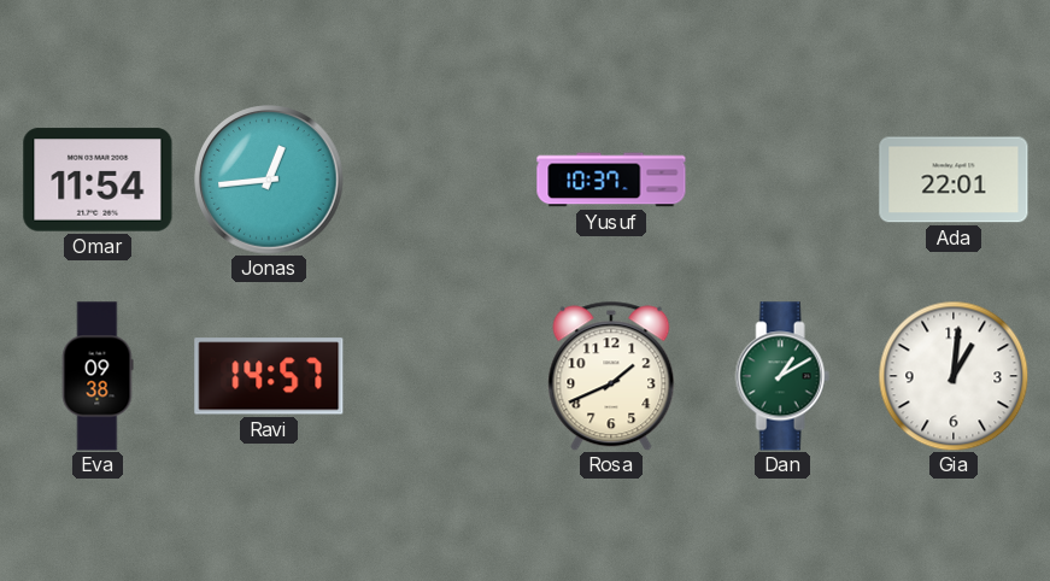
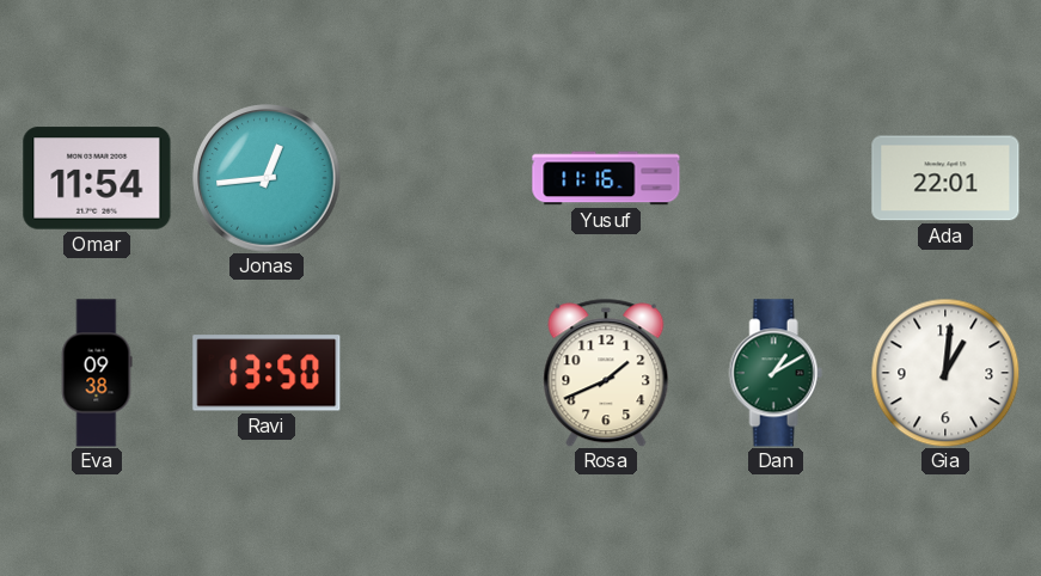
Yusuf: 10:37 -> 11:16 (606, 178)
Ravi: 14:57 -> 13:50 (267, 373)
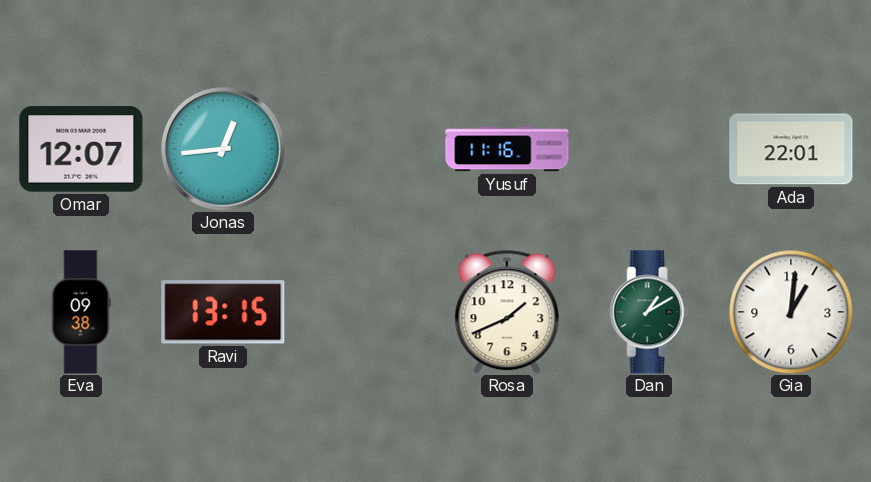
Omar: 11:54 -> 12:07 (81, 149)
Ravi: 13:50 -> 13:15 (223, 312)
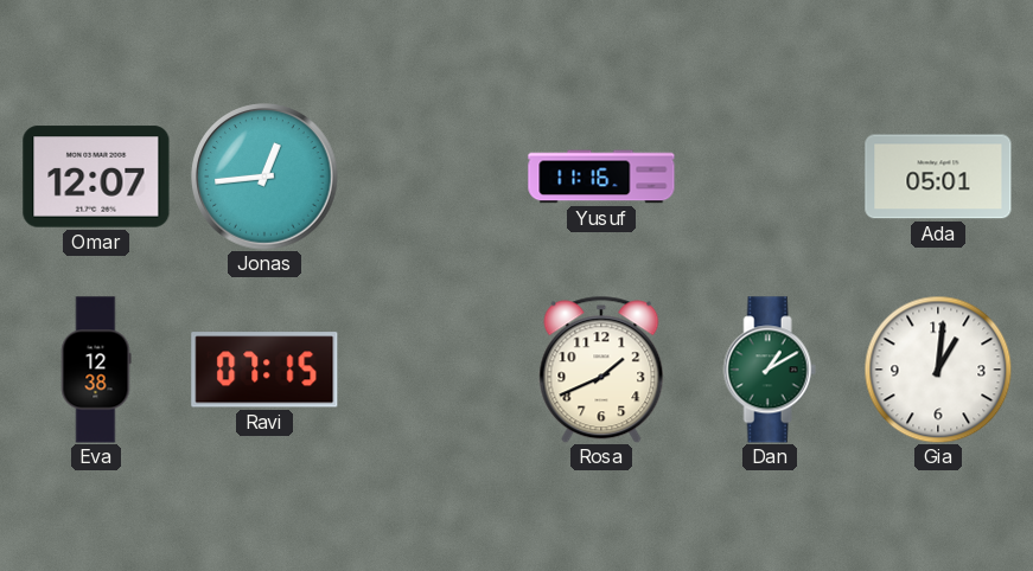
Ada: 22:01 -> 05:01 (938, 177)
Eva: 09:38 -> 12:38 (96, 370)
Ravi: 13:15 -> 07:15 (264, 370)
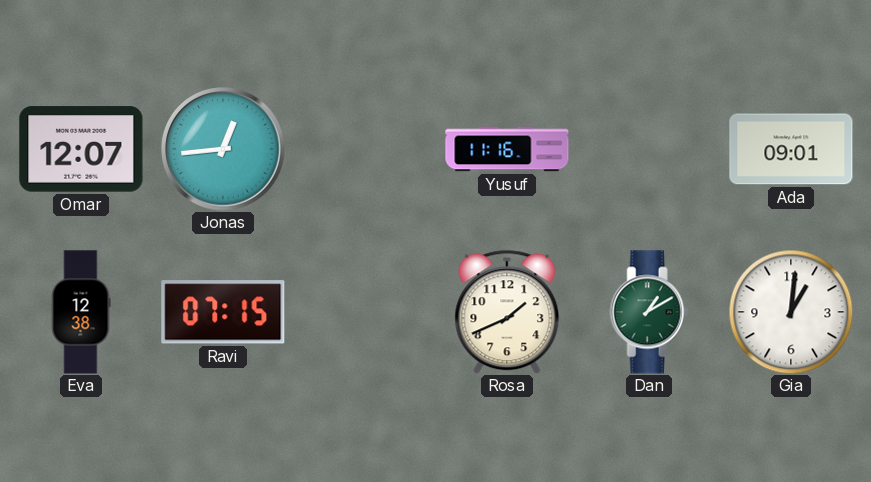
Ada: 05:01 -> 09:01 (791, 149)
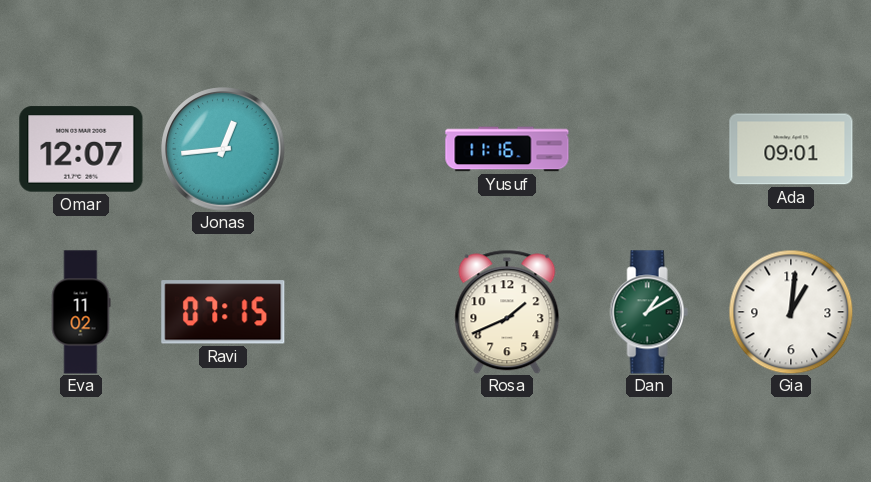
Eva: 12:38 -> 11:02 (81, 312)
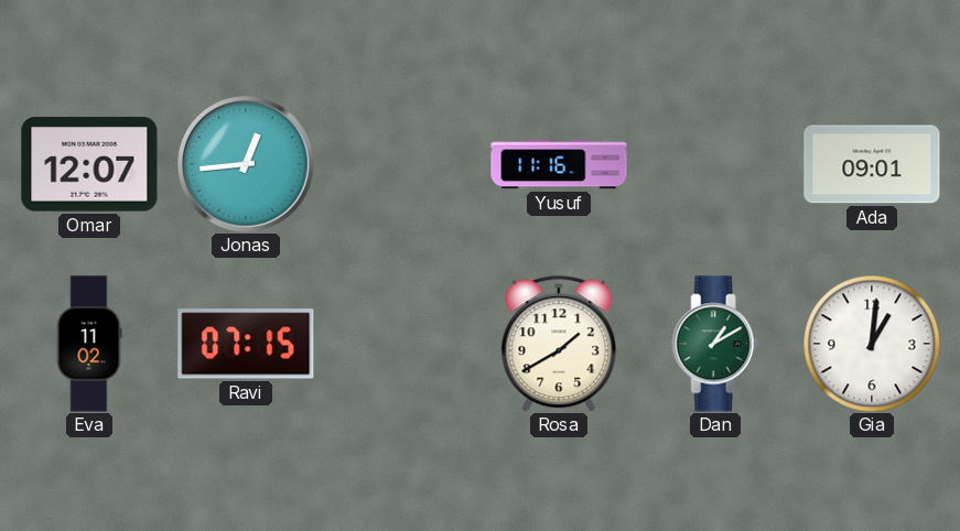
Rosa: 1:41 -> 1:40 (559, 344)
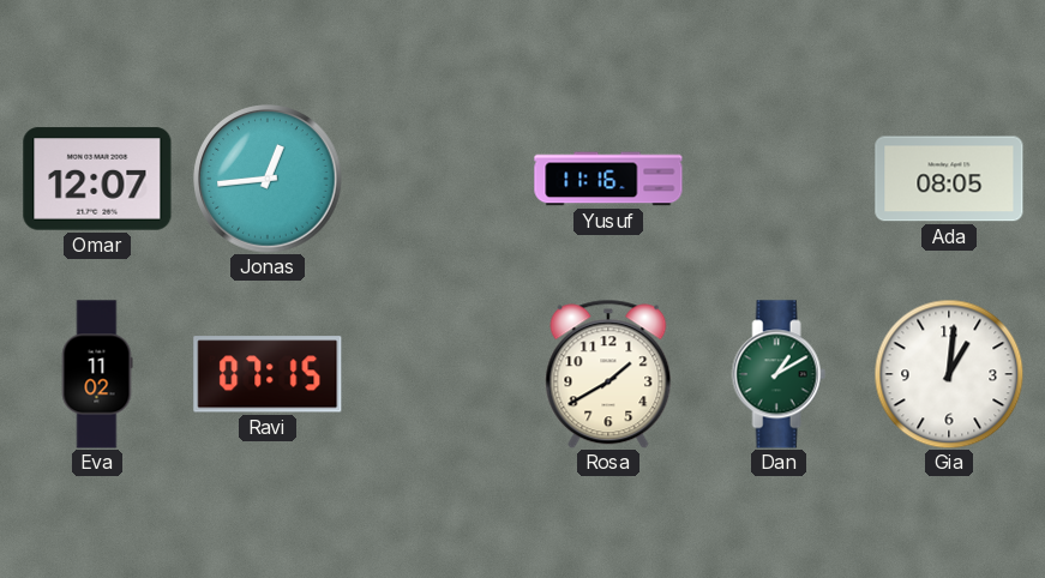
Ada: 09:01 -> 08:05 (949, 179)
